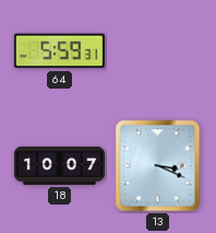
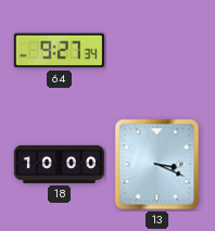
64: 5:59 -> 9:27 (59, 51)
18: 10:07 -> 10:00 (59, 164)
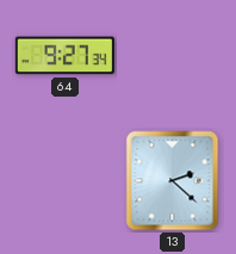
18: 10:00 -> none (59, 164)
13: 3:19 -> 2:22 (173, 181)
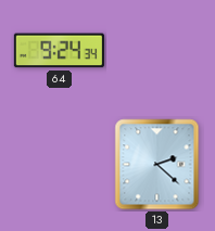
64: 9:27 -> 9:24 (59, 51)
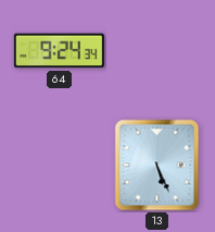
13: 2:22 -> 5:26 (157, 166)
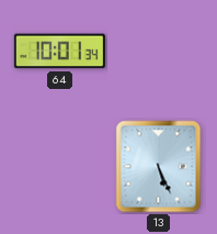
64: 9:24 -> 10:01 (59, 52)
